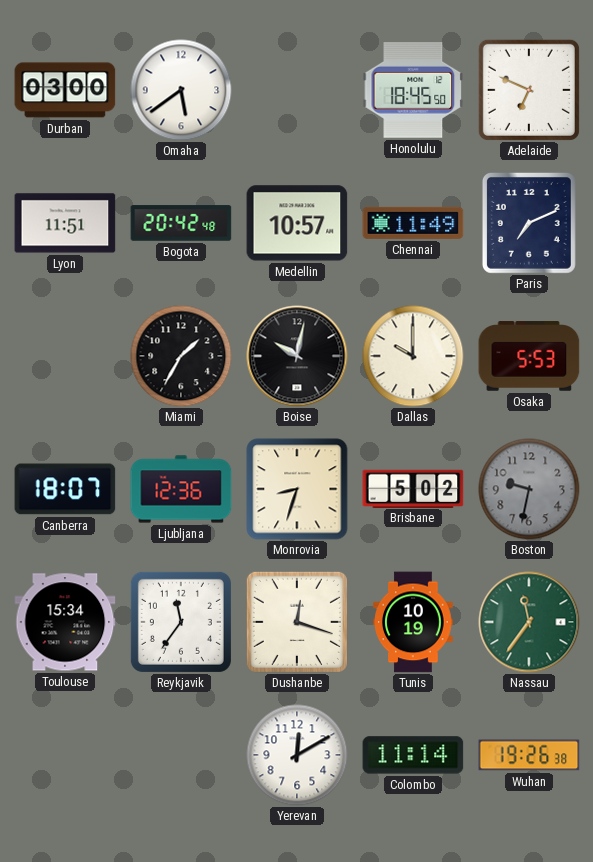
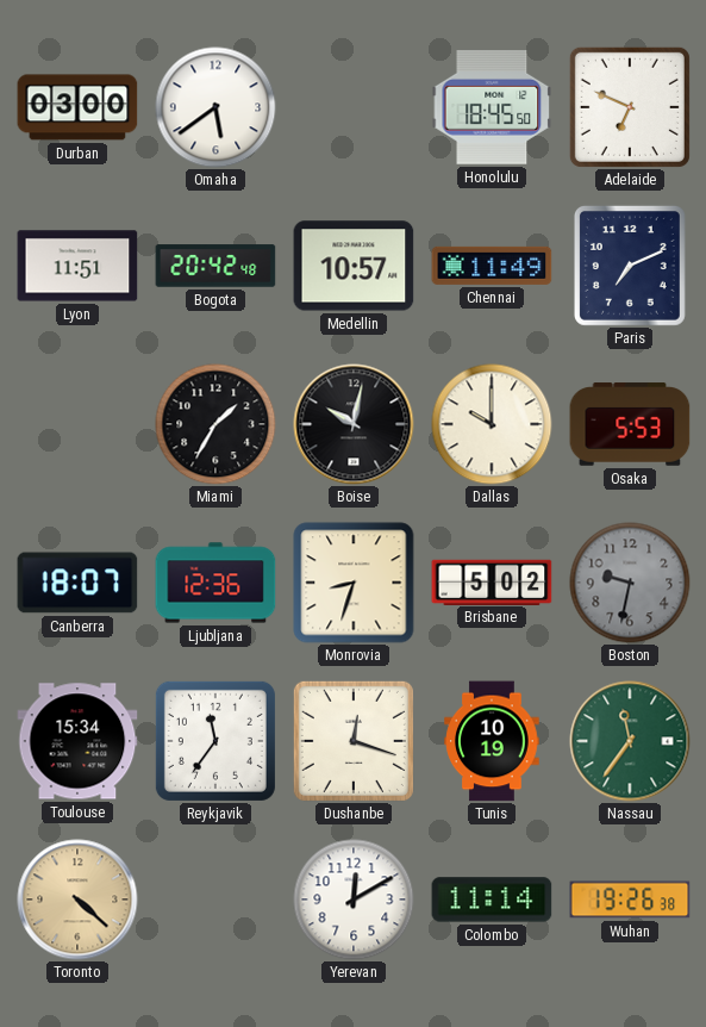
Toronto: none -> 4:22 (77, 900)
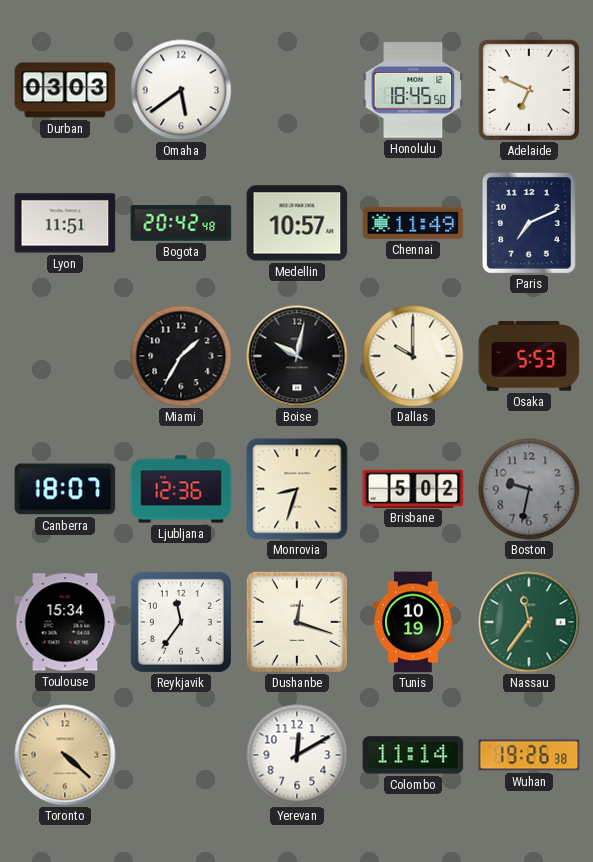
Durban: 03:00 -> 03:03 (65, 90)
